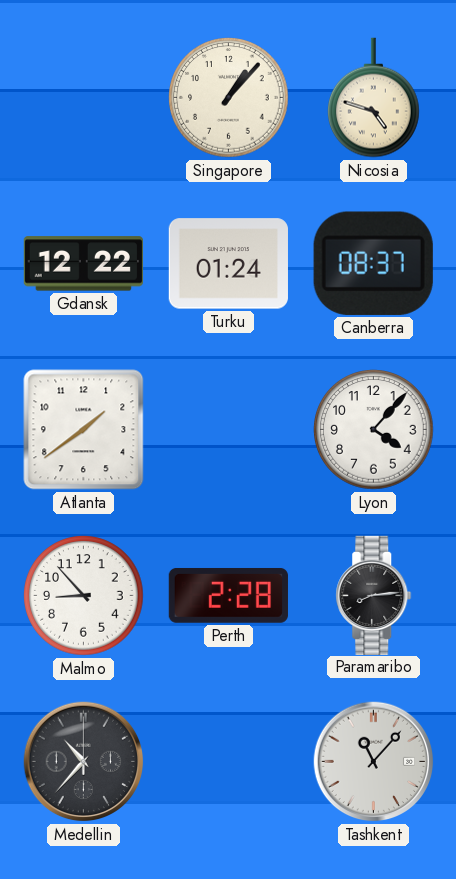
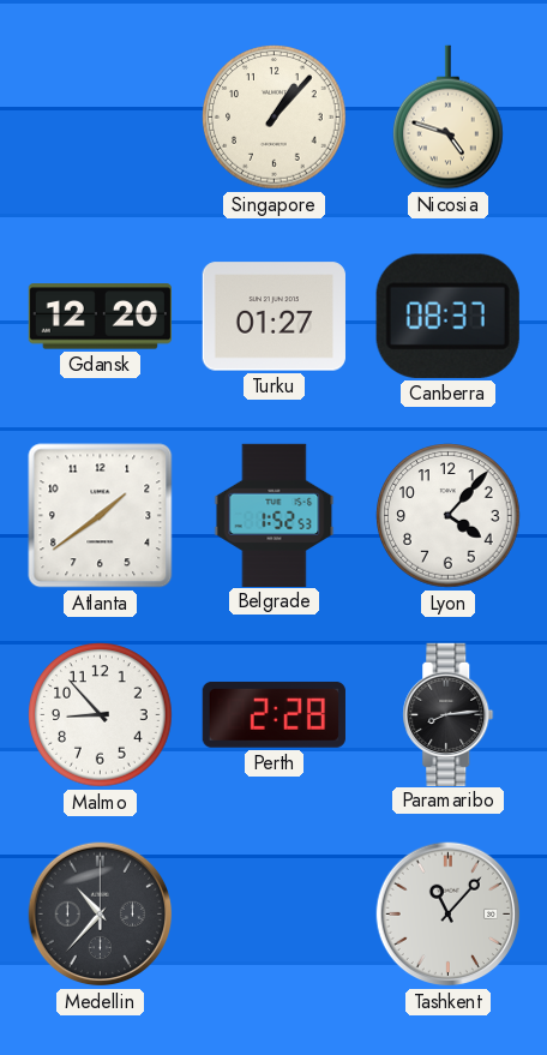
Gdansk: 12:22 -> 12:20 (100, 317)
Turku: 01:24 -> 01:27 (273, 317)
Belgrade: none -> 1:52 (275, 515)
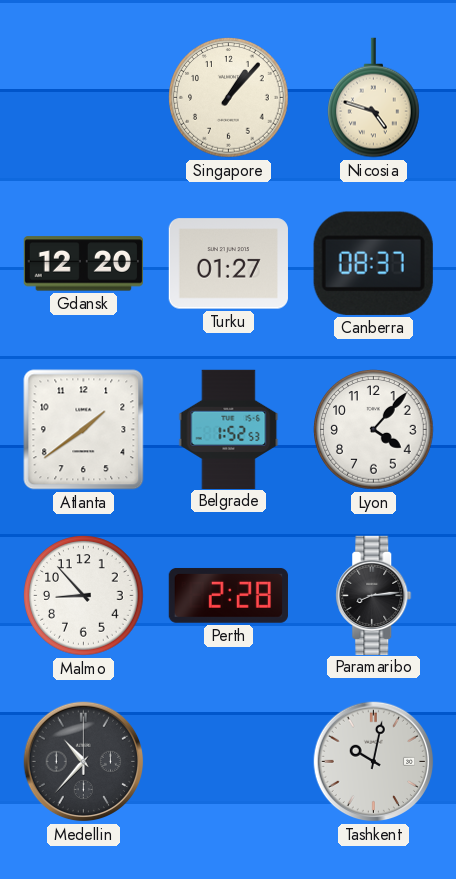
Tashkent: 11:07 -> 10:02 (374, 762)
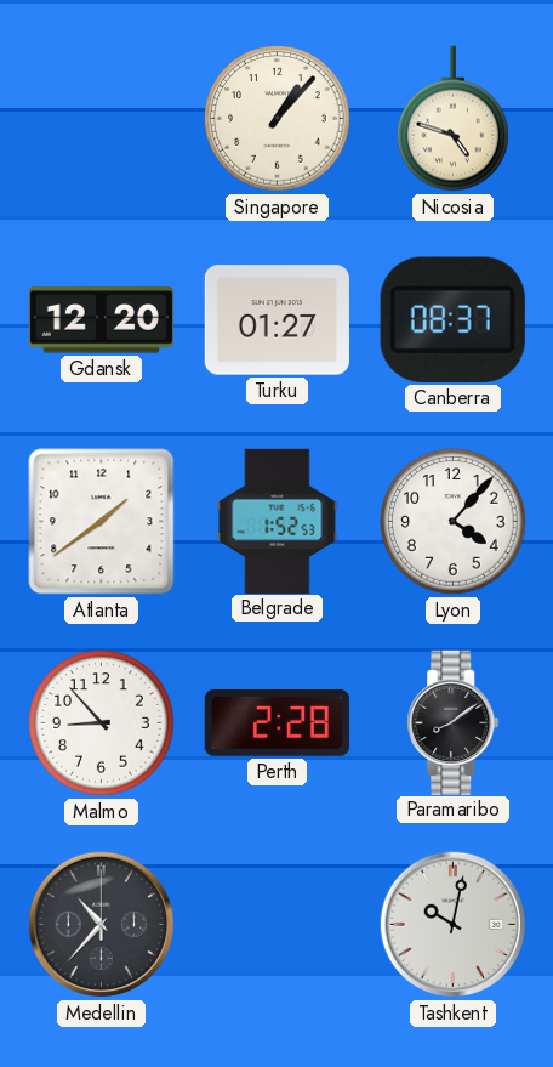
Paramaribo: 8:14 -> 8:09 (454, 722)
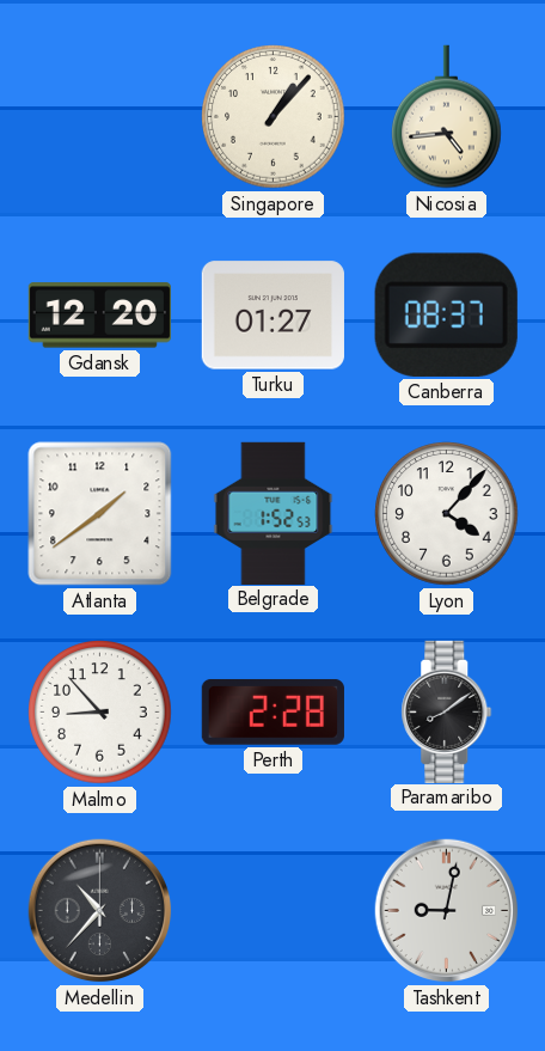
Nicosia: 4:48 -> 4:44 (447, 117)
Tashkent: 10:02 -> 9:02 (447, 911)
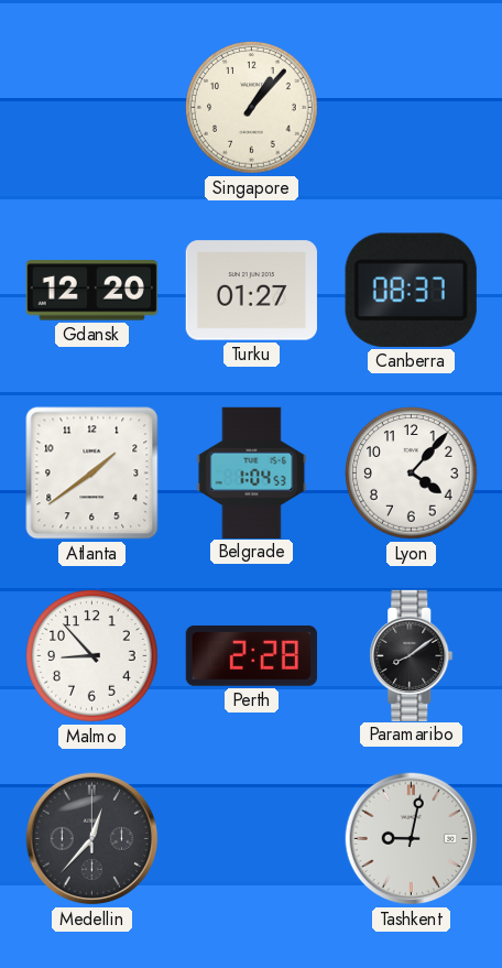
Nicosia: 4:44 -> none (447, 117)
Belgrade: 1:52 -> 1:04 (252, 472)
Medellin: 10:37 -> 12:37 (92, 839)
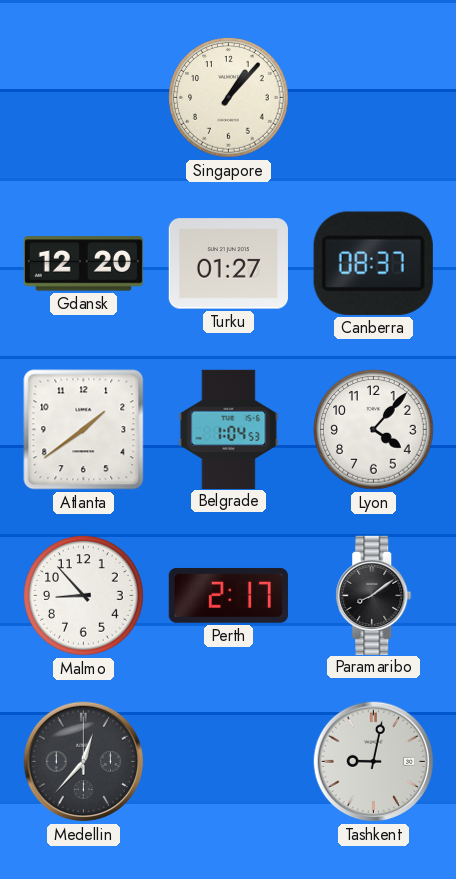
Perth: 2:28 -> 2:17 (228, 595)
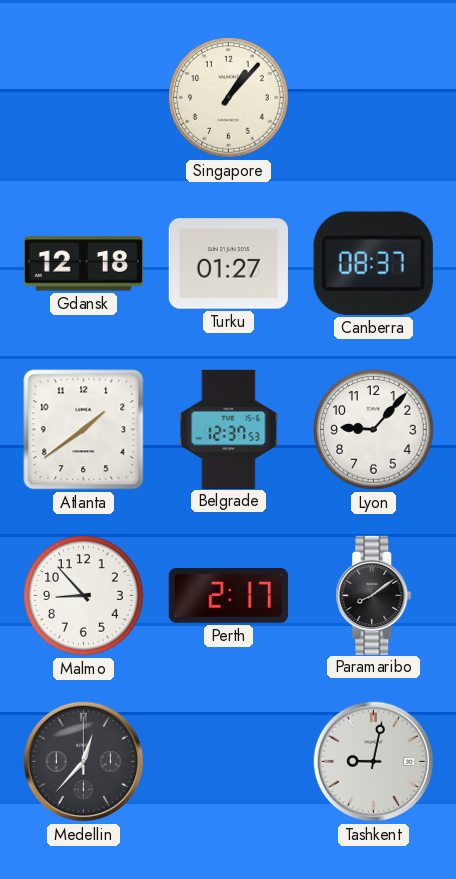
Gdansk: 12:20 -> 12:18 (83, 264)
Belgrade: 1:04 -> 12:37 (229, 429)
Lyon: 4:07 -> 9:07 (374, 430)
